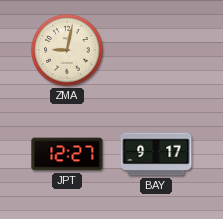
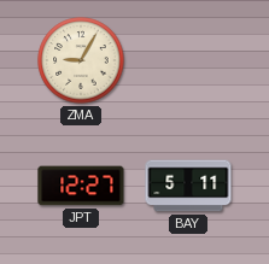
ZMA: 9:02 -> 9:05 (81, 60)
BAY: 9:17 -> 5:11 (188, 186)
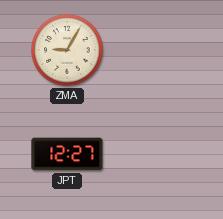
BAY: 5:11 -> none (188, 186)
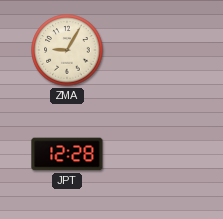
JPT: 12:27 -> 12:28 (67, 154)
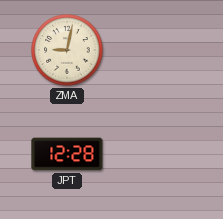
ZMA: 9:05 -> 9:02 (67, 50)
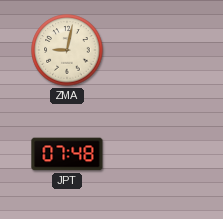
JPT: 12:28 -> 07:48 (67, 154)
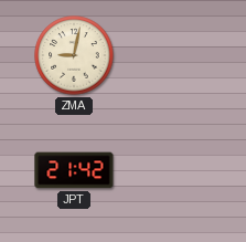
JPT: 07:48 -> 21:42 (74, 170)
